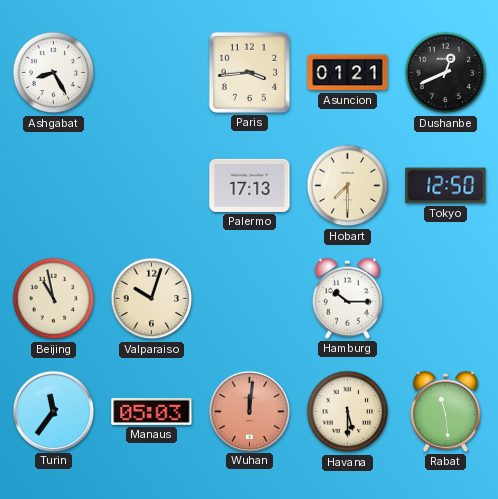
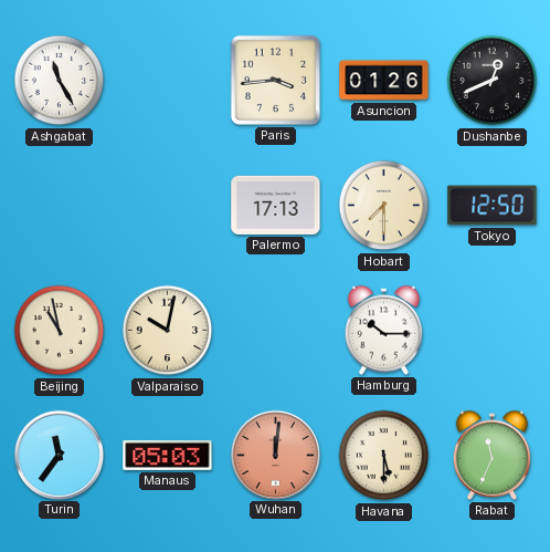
Ashgabat: 8:25 -> 11:25 (60, 81)
Asuncion: 01:21 -> 01:26 (384, 81)
Valparaiso: 10:03 -> 10:02 (168, 331)
Rabat: 11:29 -> 11:34 (491, 455)
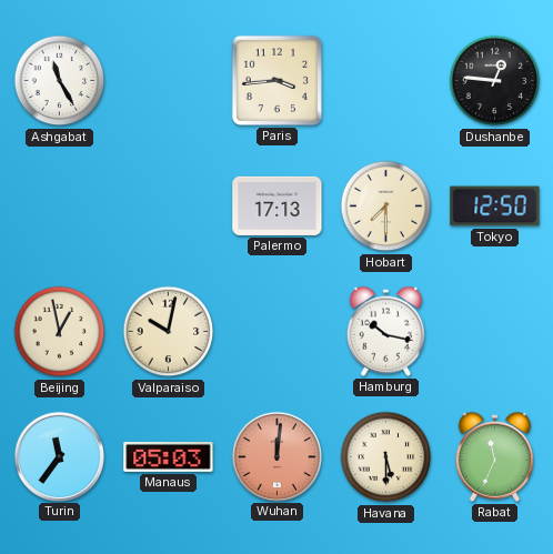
Asuncion: 01:26 -> none (384, 81)
Dushanbe: 12:41 -> 12:46 (495, 81)
Beijing: 10:58 -> 12:58 (60, 332)
Hamburg: 10:15 -> 10:17 (385, 331)
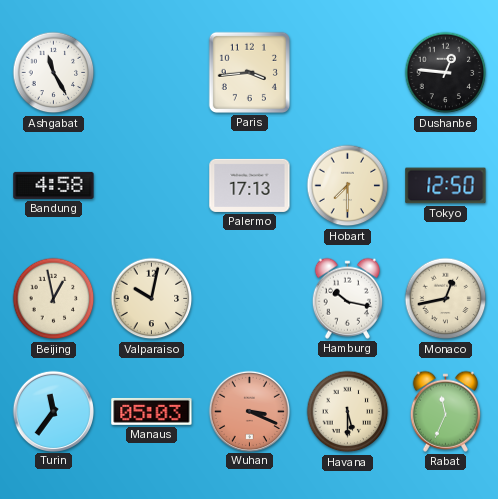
Bandung: none -> 4:58 (54, 185)
Monaco: none -> 12:43 (446, 299)
Wuhan: 12:01 -> 3:19 (249, 411)
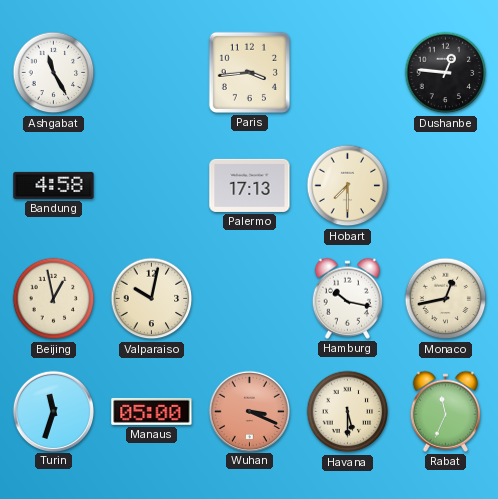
Tokyo: 12:50 -> none (446, 186)
Turin: 11:36 -> 11:33 (53, 411)
Manaus: 05:03 -> 05:00 (152, 411)
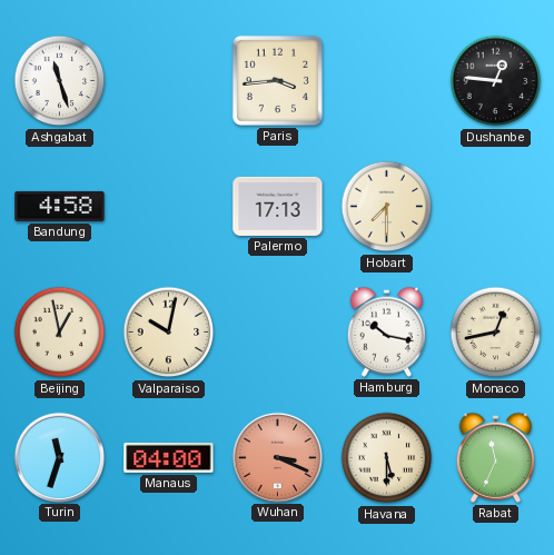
Ashgabat: 11:25 -> 11:27 (60, 81)
Manaus: 05:00 -> 04:00 (169, 457)
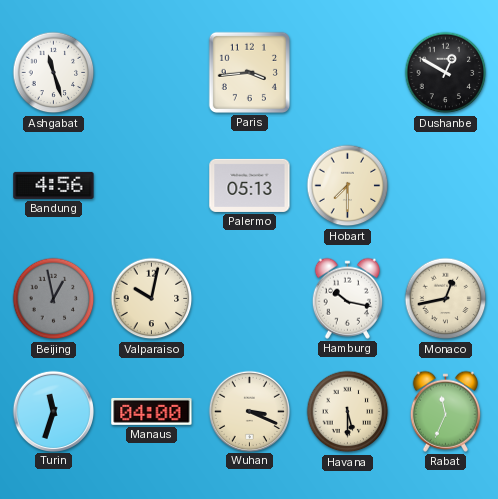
Dushanbe: 12:46 -> 12:50 (446, 73)
Bandung: 4:58 -> 4:56 (54, 185)
Palermo: 17:13 -> 05:13 (250, 185)
Beijing dial: cream -> grey (54, 299)
Wuhan dial: salmon -> cream (249, 411)
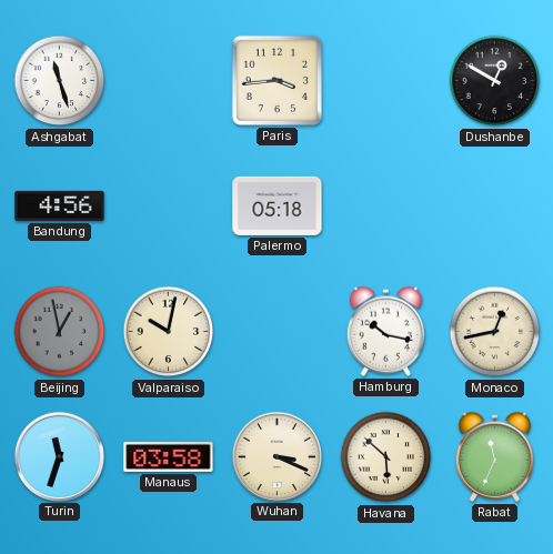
Palermo: 05:13 -> 05:18 (278, 205)
Hobart: 7:30 -> none (348, 186)
Manaus: 04:00 -> 03:58 (169, 456)
Havana: 5:30 -> 5:52 (386, 457)
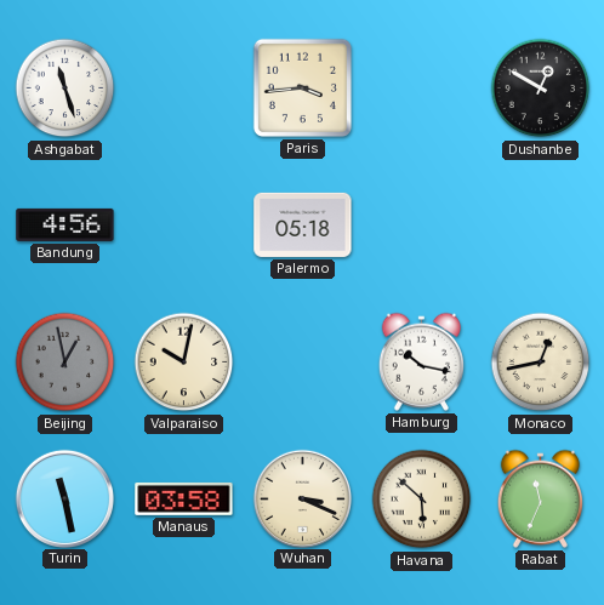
Turin: 11:33 -> 11:28 (64, 498)
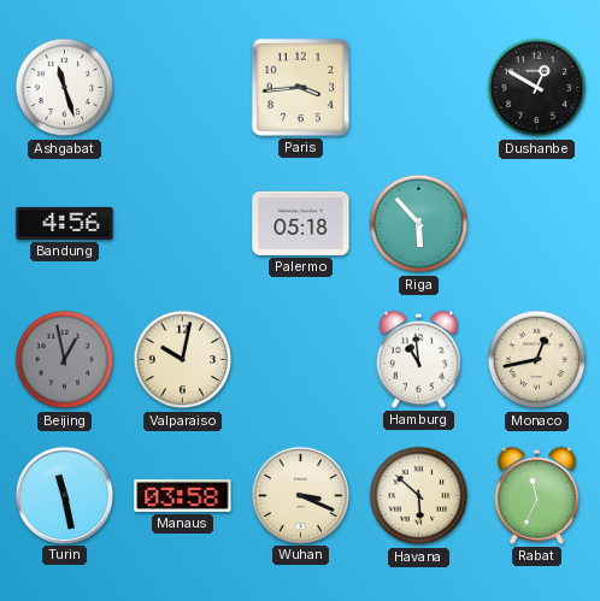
Riga: none -> 5:53 (419, 224)
Hamburg: 10:17 -> 10:59 (418, 359)
